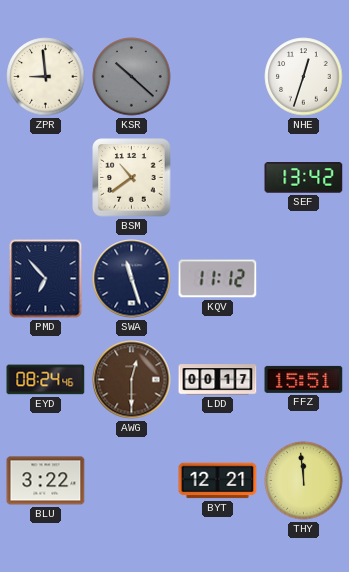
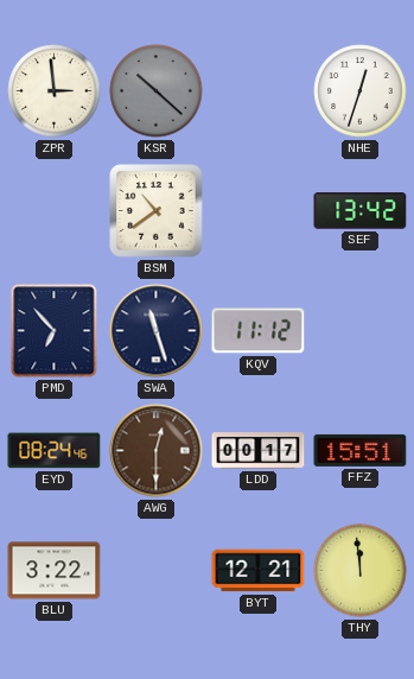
ZPR: 8:59 -> 2:59 (55, 91)
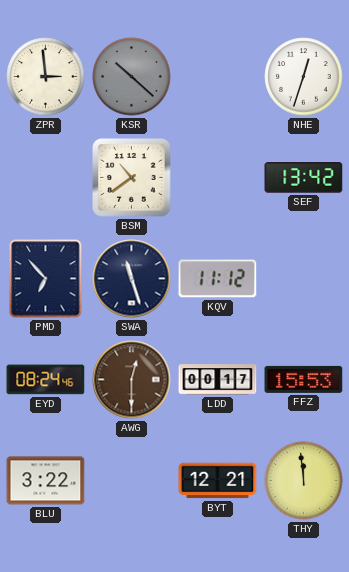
FFZ: 15:51 -> 15:53 (304, 379)
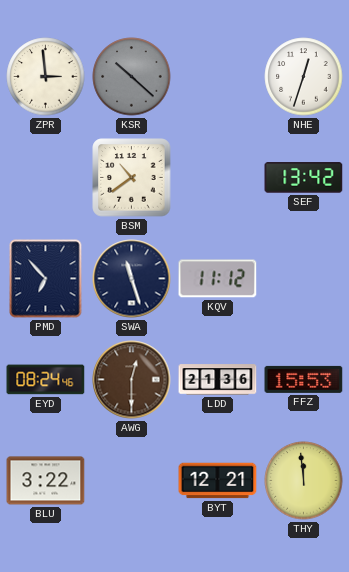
LDD: 00:17 -> 21:36 (218, 380)
